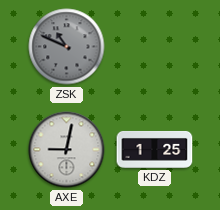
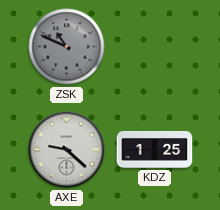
AXE: 9:02 -> 9:22 (67, 150)
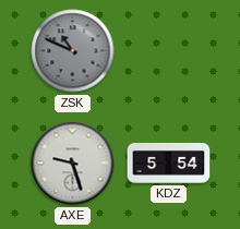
AXE: 9:22 -> 9:27 (73, 164)
KDZ: 1:25 -> 5:54 (169, 162)
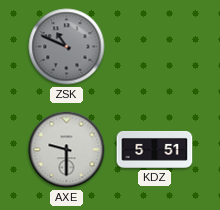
AXE: 9:27 -> 9:30 (67, 150)
KDZ: 5:54 -> 5:51 (155, 149)
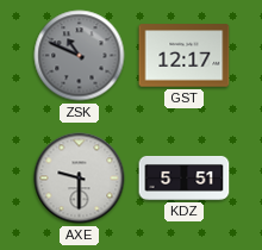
GST: none -> 12:17 (185, 56)
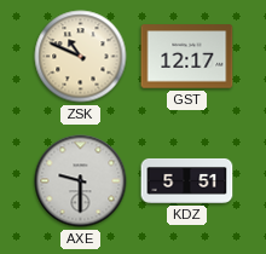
ZSK dial: grey -> cream (81, 57)
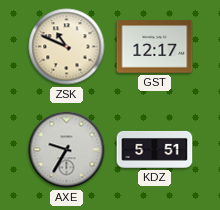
AXE: 9:30 -> 9:35 (67, 150)
